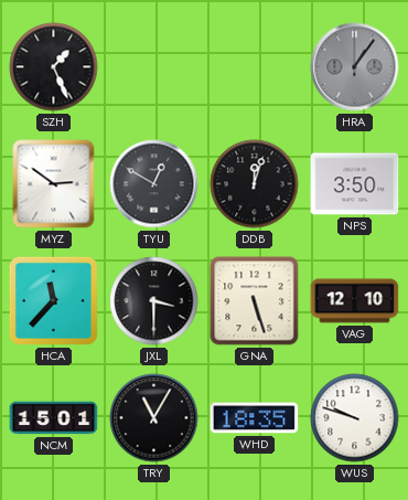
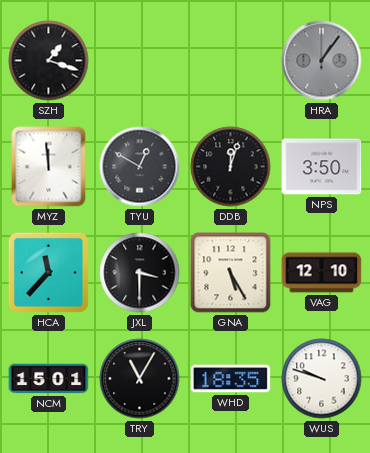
SZH: 1:26 -> 1:18 (49, 61)
MYZ: 2:51 -> 11:59 (49, 167)
GNA: 5:27 -> 5:25 (231, 273)
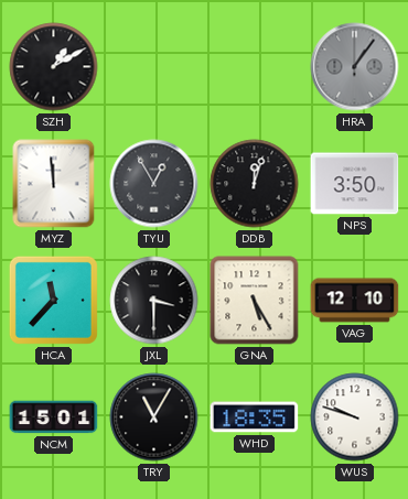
SZH: 1:18 -> 1:10 (54, 67)
TYU: 12:50 -> 12:55 (154, 184)
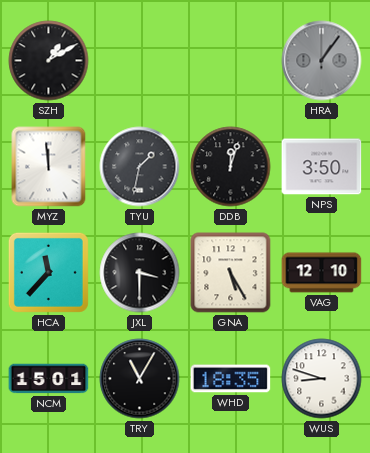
TYU: 12:55 -> 1:32 (140, 167)
WUS: 9:48 -> 8:48 (322, 379)
